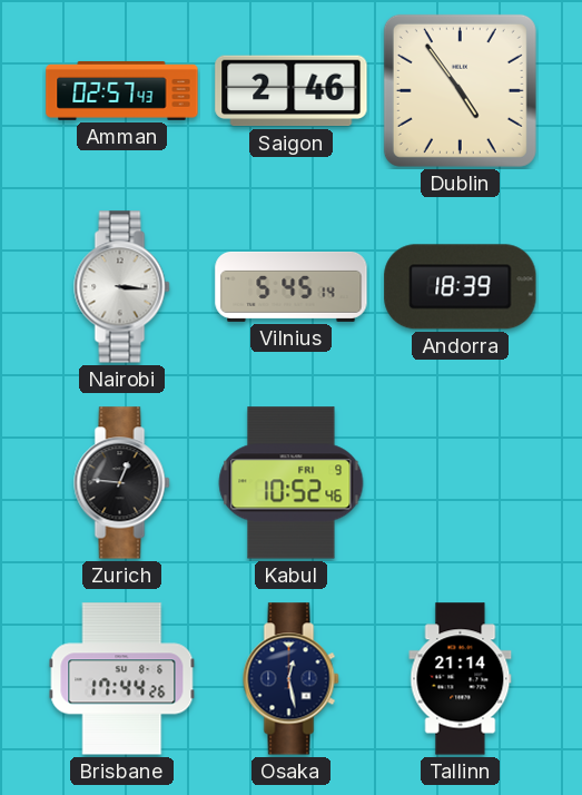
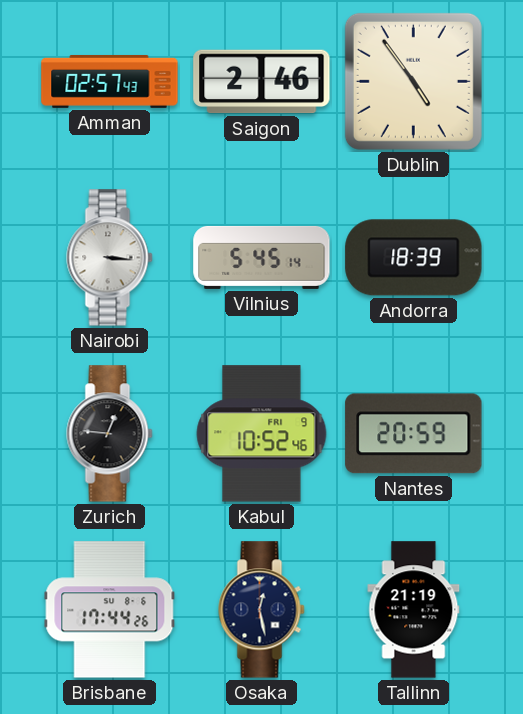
Nantes: none -> 20:59 (414, 434)
Tallinn: 21:14 -> 21:19 (414, 610)
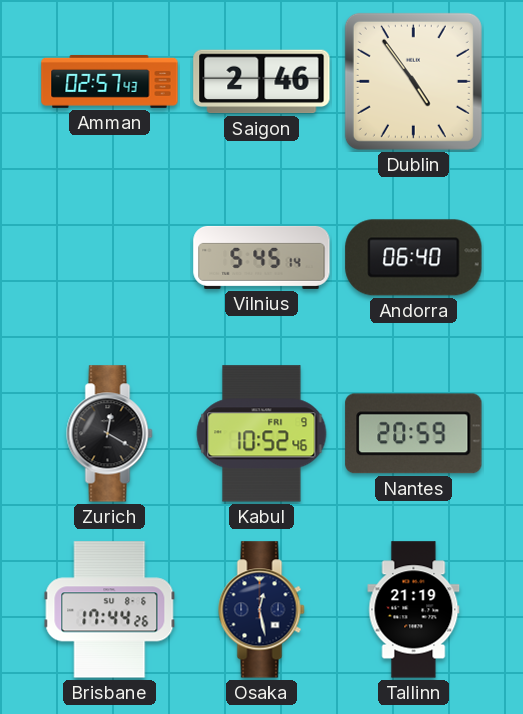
Nairobi: 3:16 -> none (110, 258)
Andorra: 18:39 -> 06:40 (414, 258)
Zurich: 12:46 -> 12:20 (110, 434)
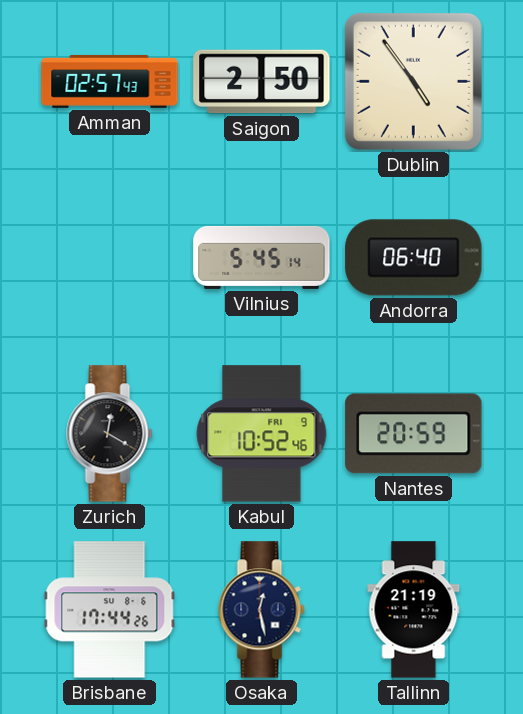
Saigon: 2:46 -> 2:50 (262, 82)
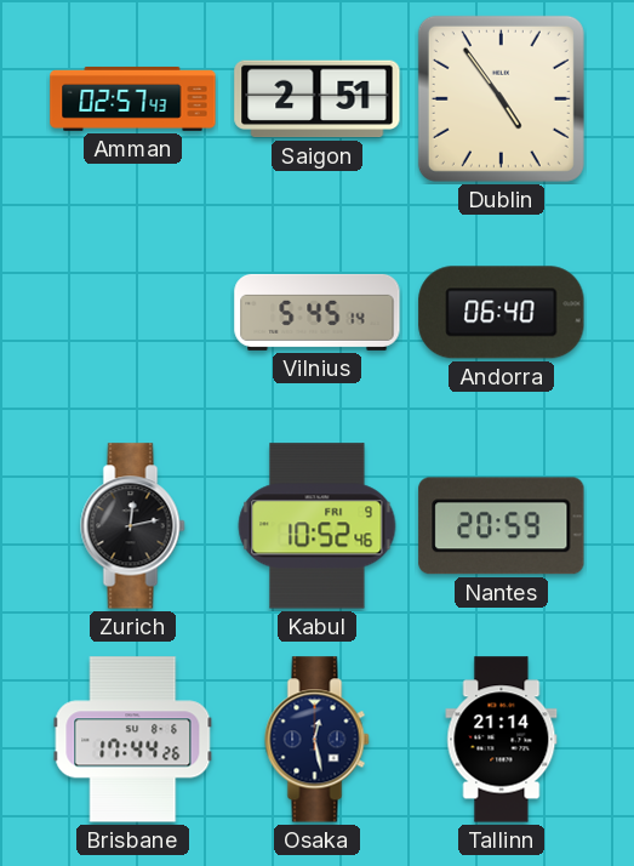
Saigon: 2:50 -> 2:51 (318, 99)
Zurich: 12:20 -> 12:13 (133, 526)
Tallinn: 21:19 -> 21:14 (502, 740)
